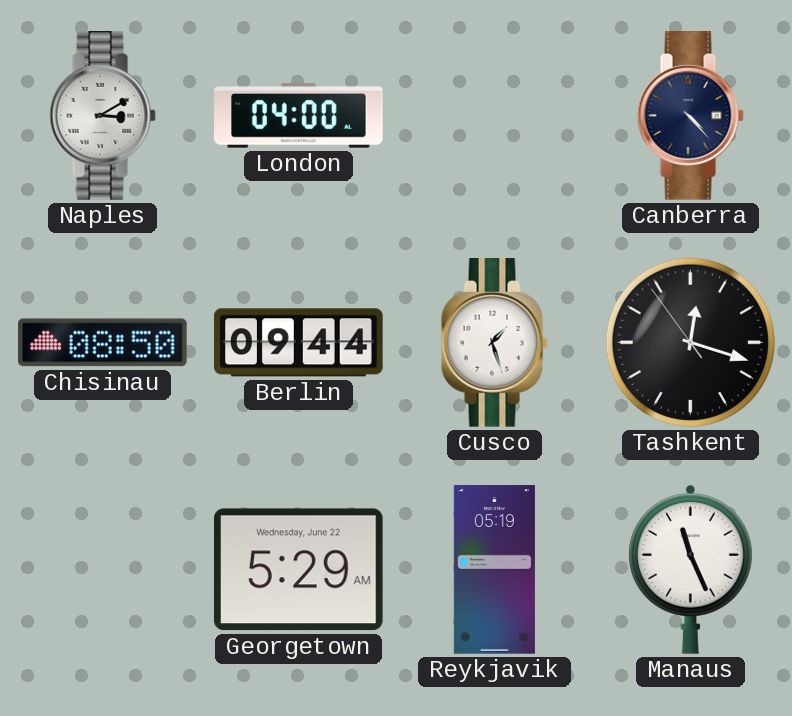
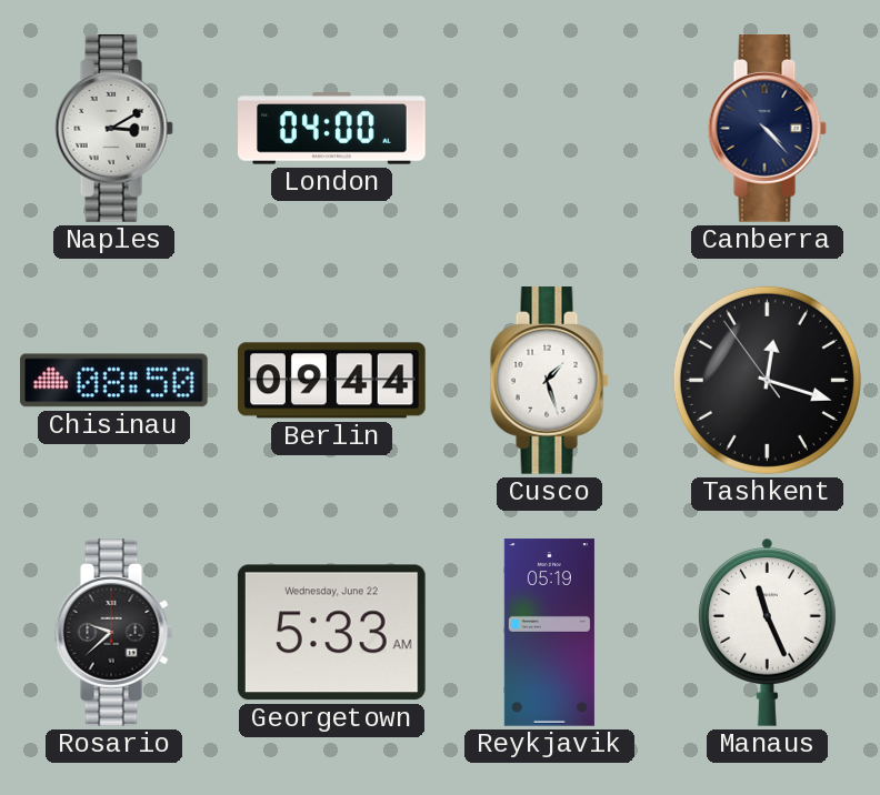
Rosario: none -> 9:38 (113, 633)
Georgetown: 5:29 -> 5:33 (331, 633)
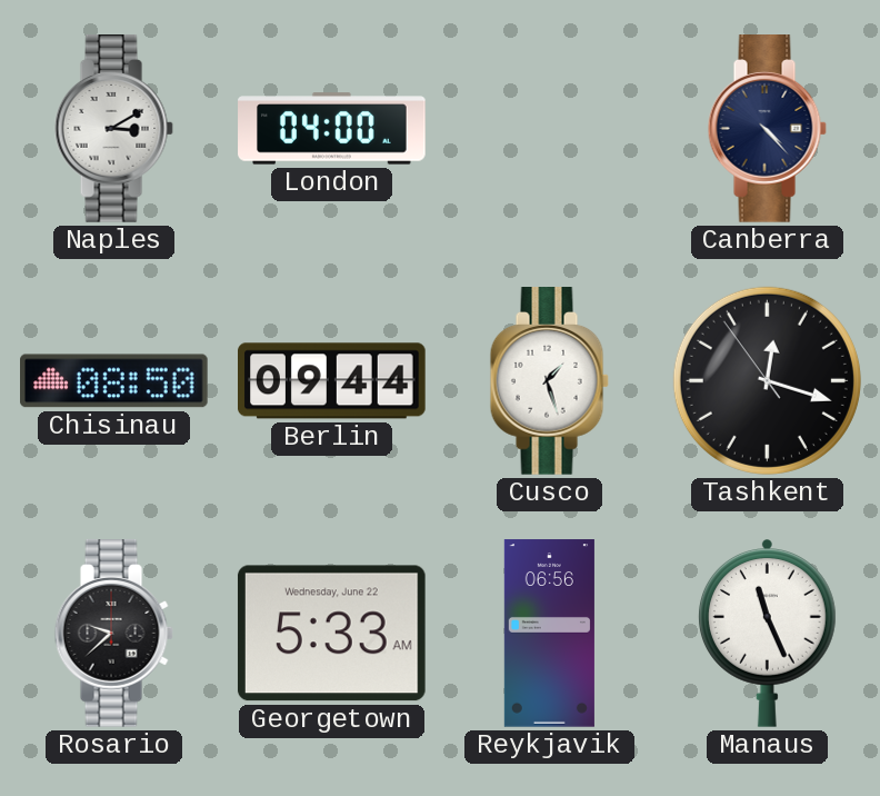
Reykjavik: 05:19 -> 06:56 (549, 634)
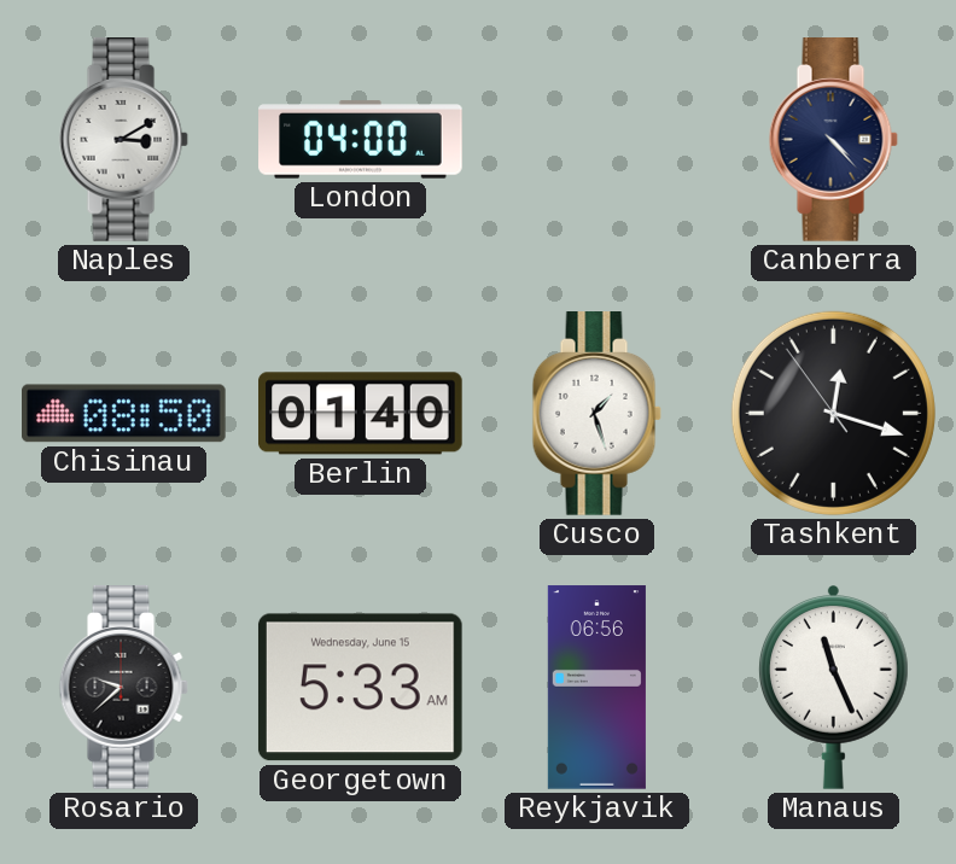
Berlin: 09:44 -> 01:40 (361, 414)
Georgetown date: Wednesday, June 22 -> Wednesday, June 15 (360, 688)
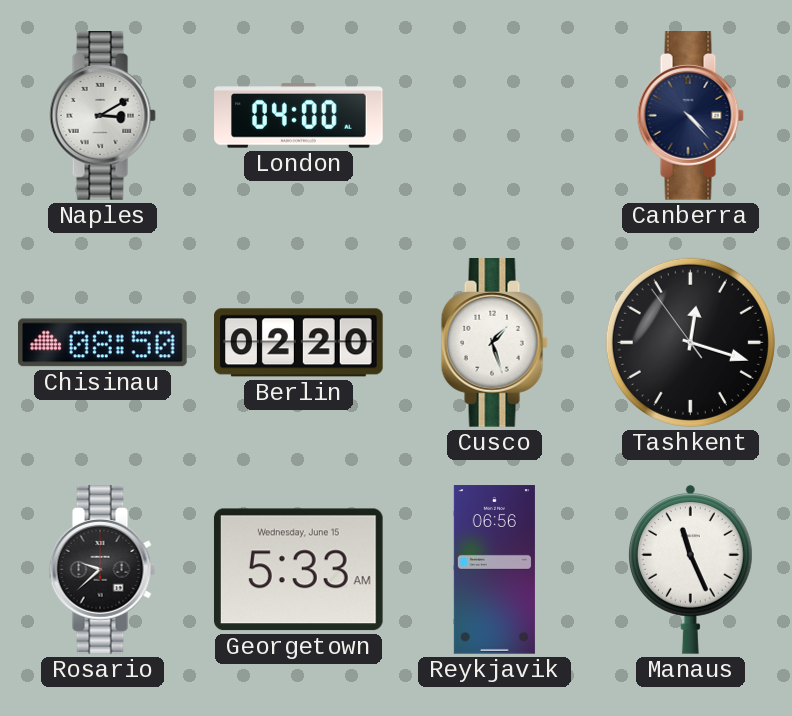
Berlin: 01:40 -> 02:20 (299, 343)
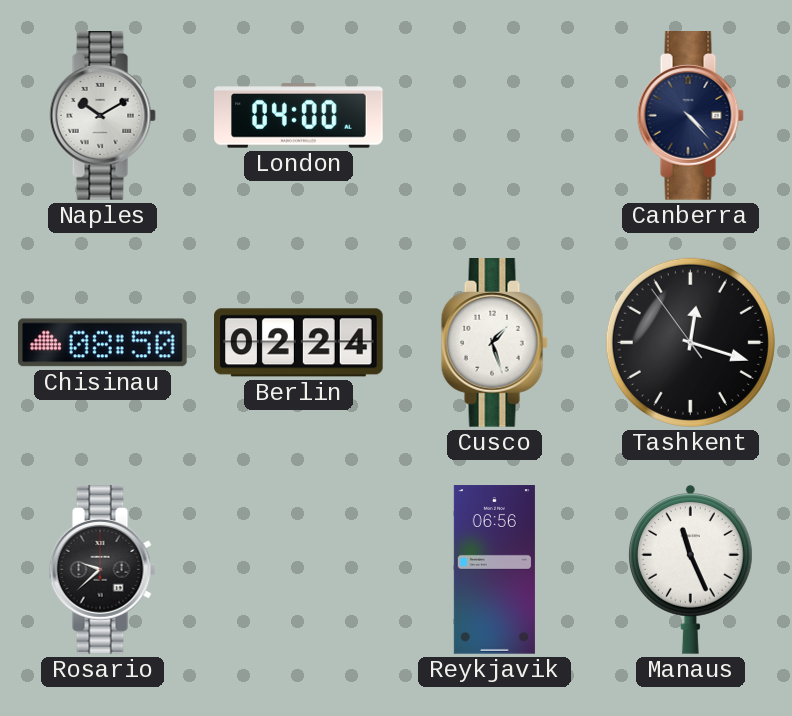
Naples: 3:10 -> 10:10 (102, 116)
Berlin: 02:20 -> 02:24 (299, 343)
Georgetown: 5:33 -> none (298, 570)
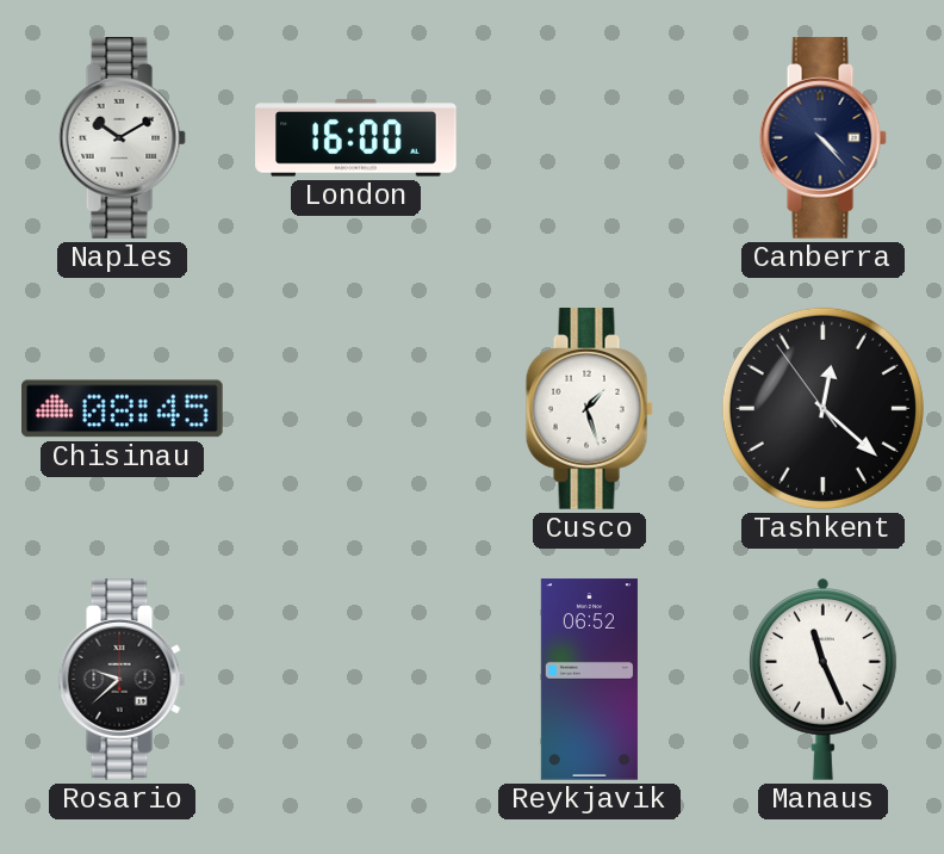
London: 04:00 -> 16:00 (356, 138)
Chisinau: 08:50 -> 08:45 (123, 409)
Berlin: 02:24 -> none (299, 343)
Tashkent: 12:17 -> 12:21 (822, 408)
Reykjavik: 06:56 -> 06:52 (589, 680)
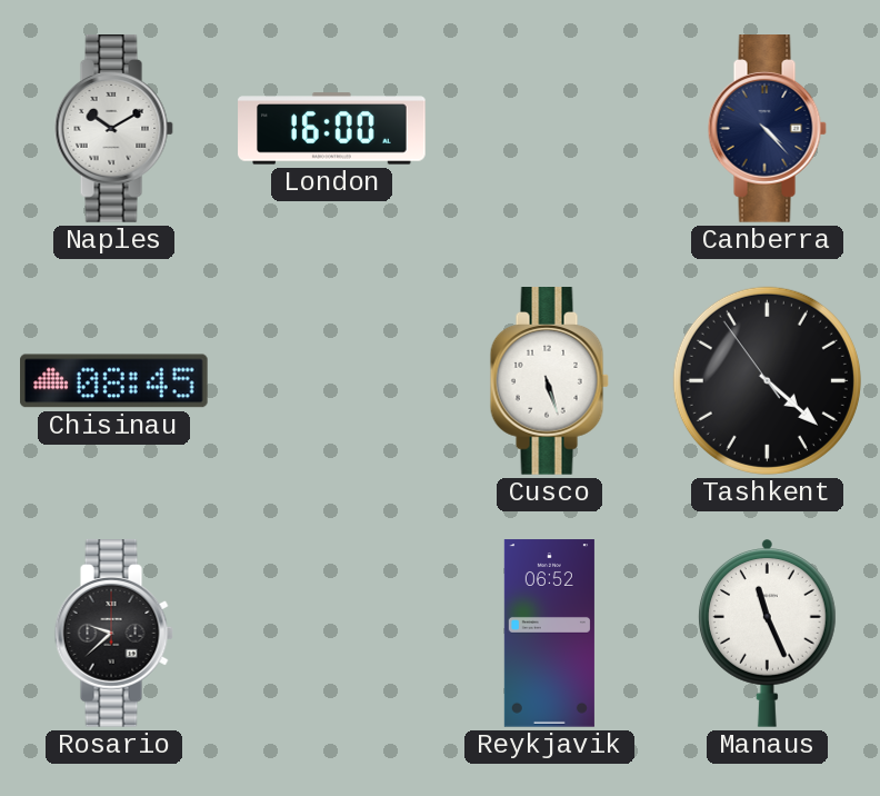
Cusco: 1:27 -> 5:27 (549, 381)
Tashkent: 12:21 -> 4:21 (767, 380)
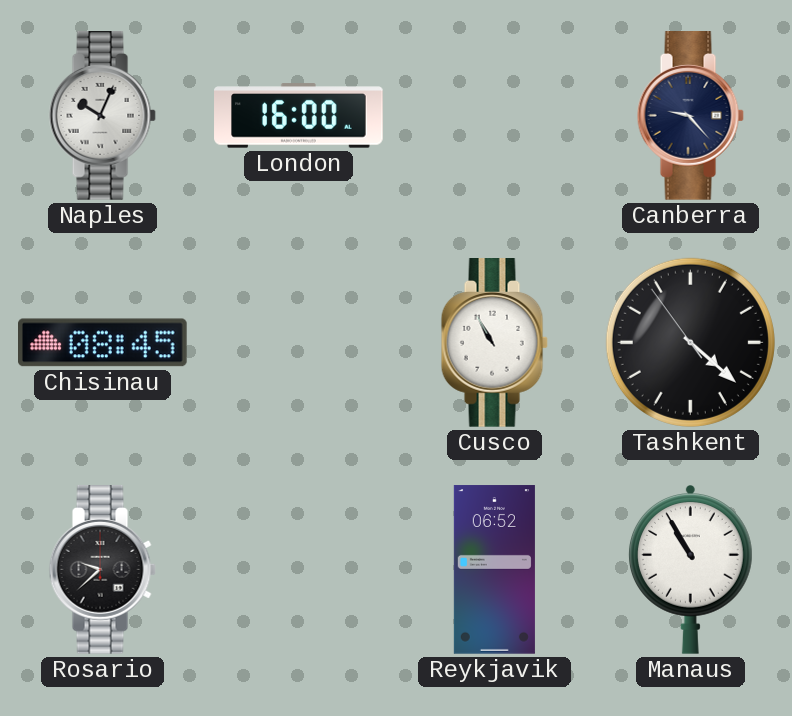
Naples: 10:10 -> 10:04 (102, 116)
Canberra: 4:23 -> 9:23 (690, 116)
Cusco: 5:27 -> 10:55 (494, 343)
Manaus: 11:26 -> 10:55 (690, 570)
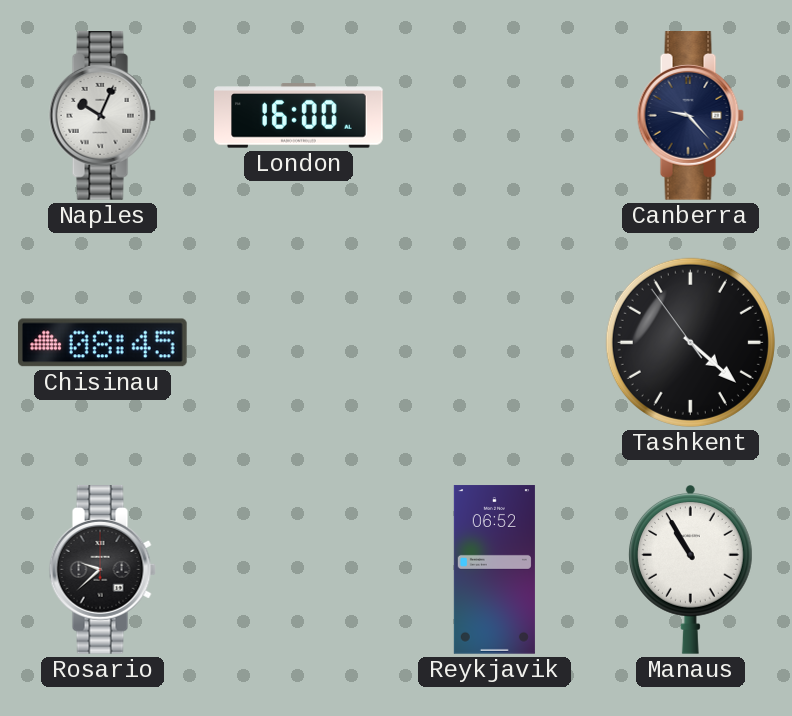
Cusco: 10:55 -> none (494, 343)
